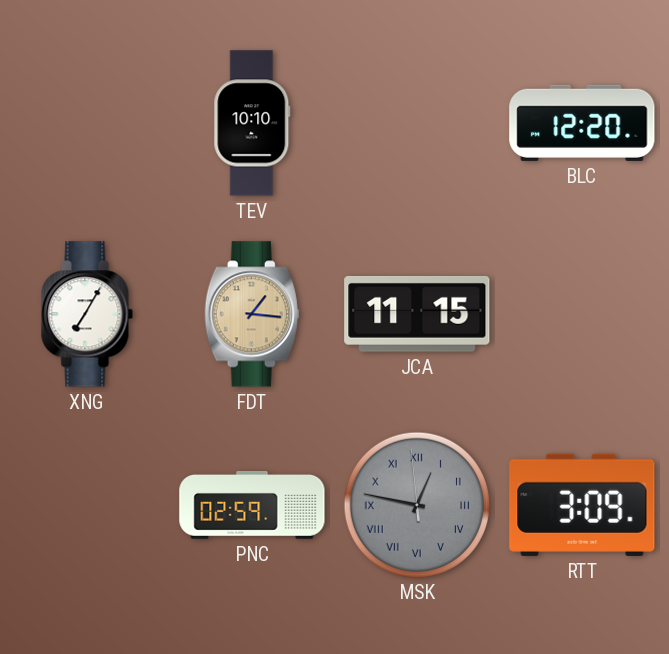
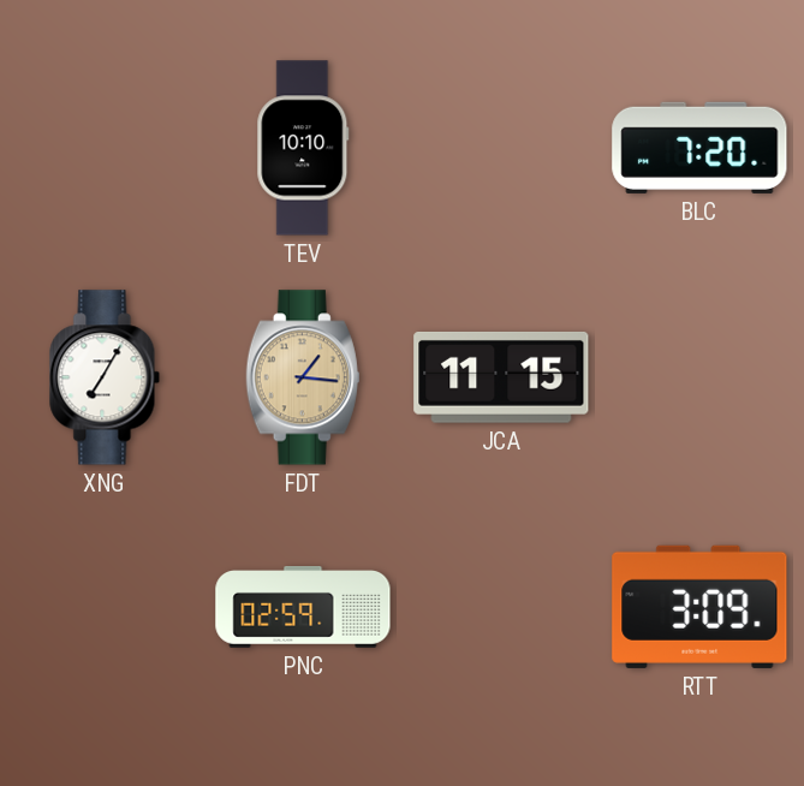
BLC: 12:20 -> 7:20 (699, 148)
MSK: 12:46 -> none (416, 504)
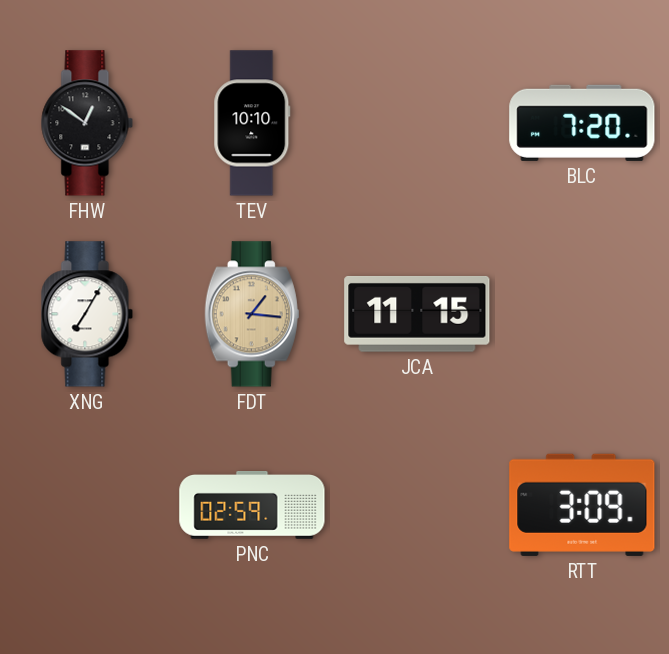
FHW: none -> 12:51 (87, 123)
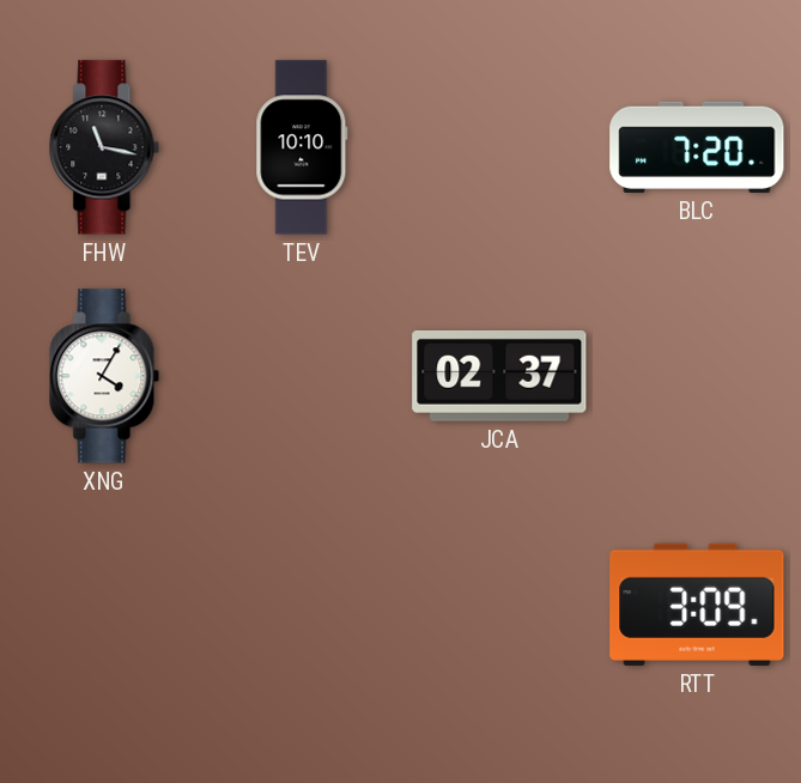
FHW: 12:51 -> 11:17 (104, 147)
XNG: 7:05 -> 4:05 (104, 376)
FDT: 1:16 -> none (252, 314)
JCA: 11:15 -> 02:37 (499, 376)
PNC: 02:59 -> none (252, 506)
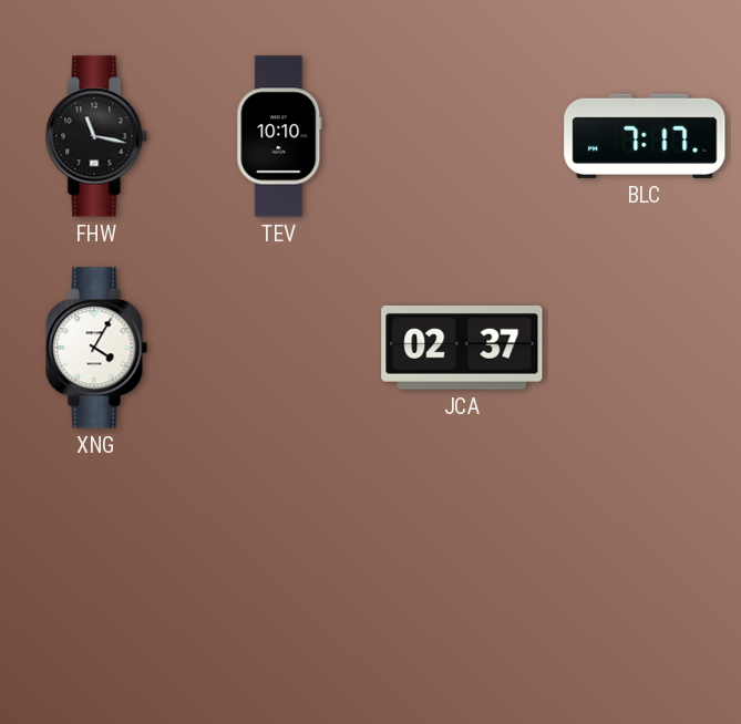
BLC: 7:20 -> 7:17 (645, 136)
RTT: 3:09 -> none (697, 605)
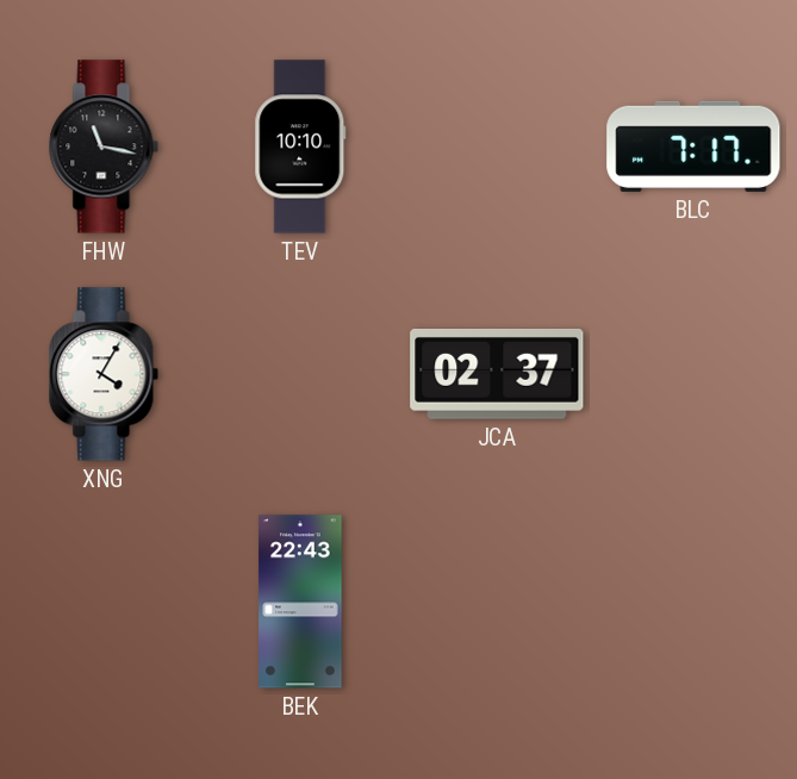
BEK: none -> 22:43 (300, 602)
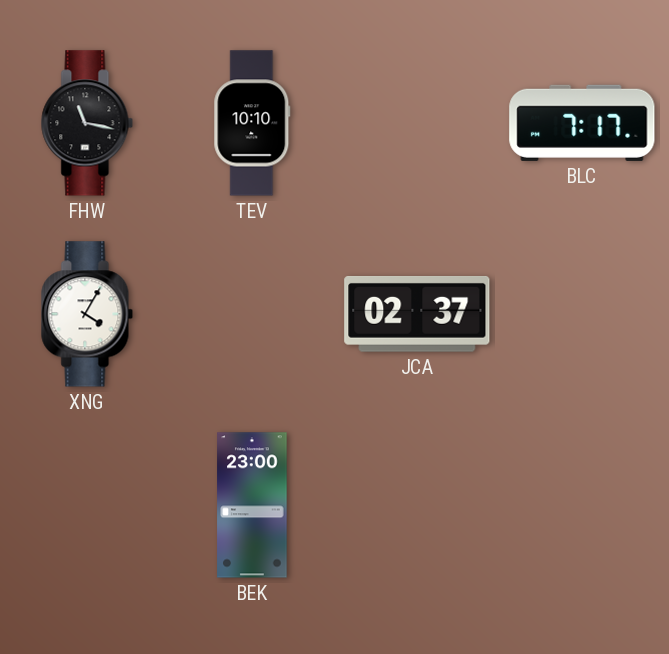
BEK: 22:43 -> 23:00 (252, 505)
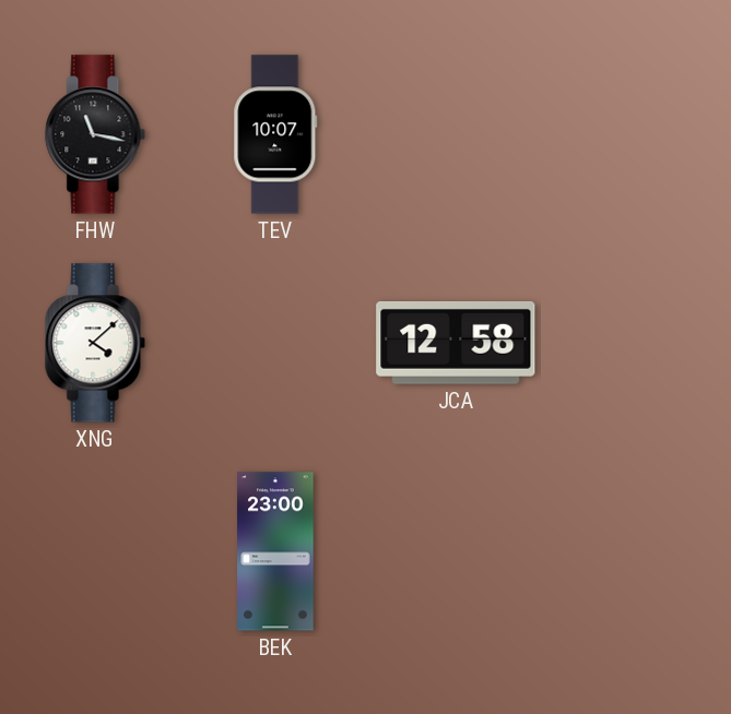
TEV: 10:10 -> 10:07 (275, 134)
BLC: 7:17 -> none (582, 123)
XNG: 4:05 -> 4:08 (95, 343)
JCA: 02:37 -> 12:58 (456, 343)
